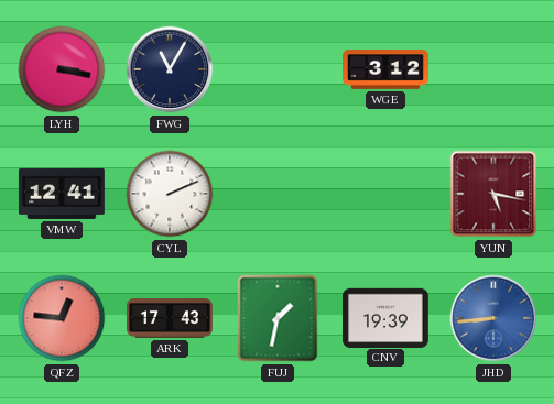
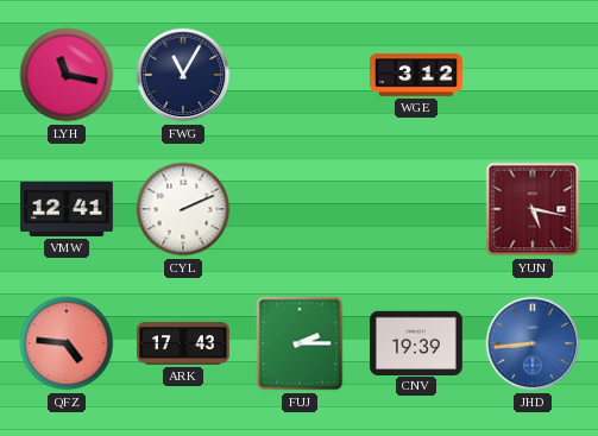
LYH: 3:17 -> 11:17 (67, 75)
QFZ: 12:46 -> 4:46 (67, 343)
FUJ: 1:32 -> 2:15 (300, 343)
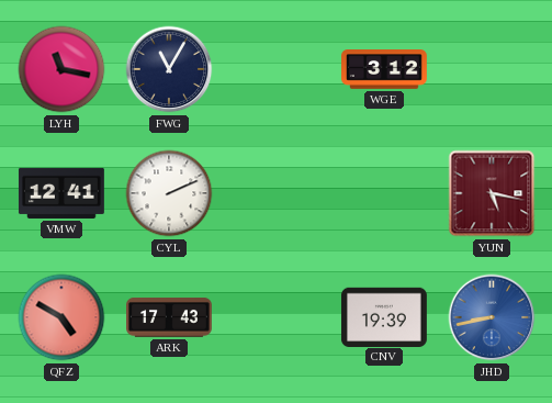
QFZ: 4:46 -> 4:50 (61, 317)
FUJ: 2:15 -> none (300, 343)
JHD: 8:44 -> 8:43 (492, 317)
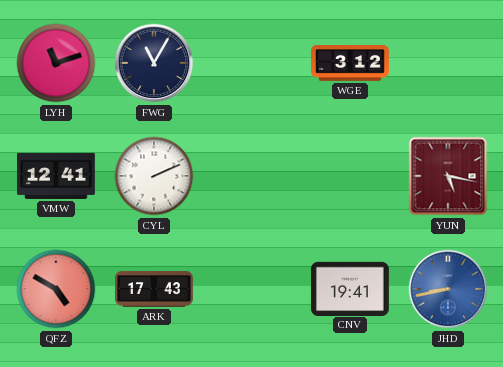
LYH: 11:17 -> 11:12 (56, 63)
CNV: 19:39 -> 19:41 (350, 288)
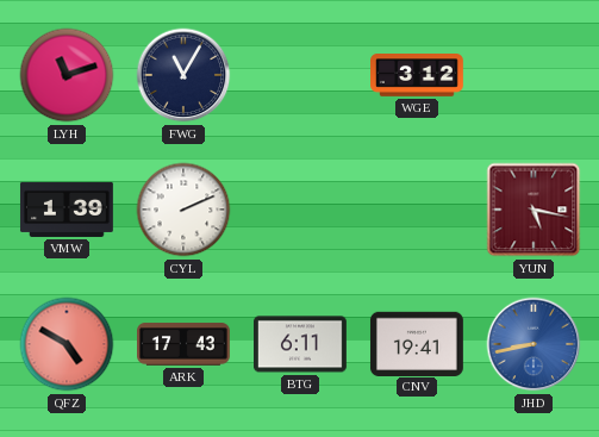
VMW: 12:41 -> 1:39 (67, 210)
BTG: none -> 6:11 (301, 344)
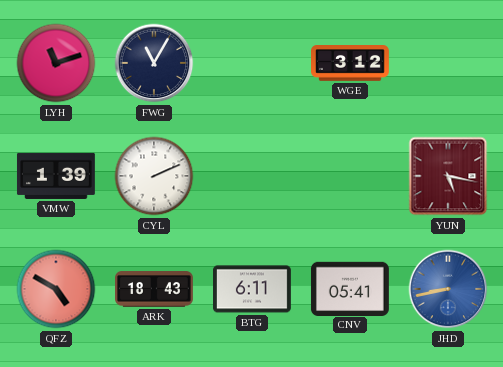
ARK: 17:43 -> 18:43 (155, 289)
CNV: 19:41 -> 05:41 (350, 288)
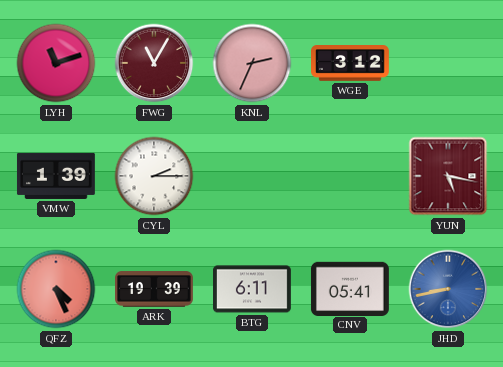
FWG dial: navy -> burgundy (154, 63)
KNL: none -> 2:34 (252, 63)
CYL: 2:11 -> 2:15 (154, 176)
QFZ: 4:50 -> 4:26 (56, 289)
ARK: 18:43 -> 19:39 (155, 289)
